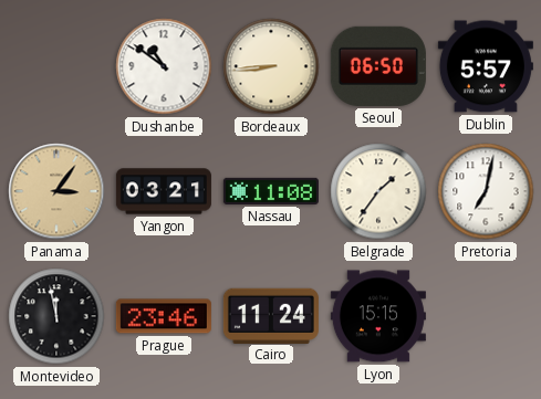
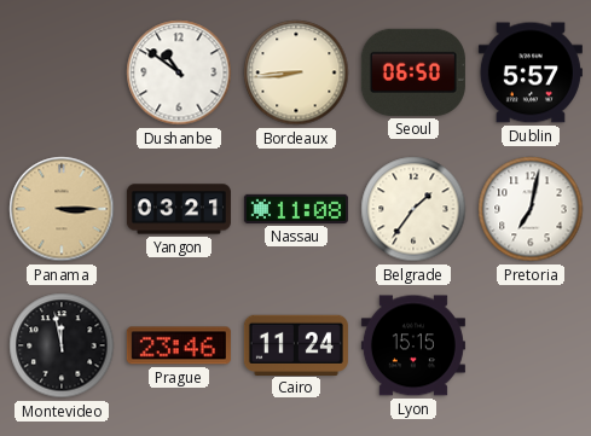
Panama: 3:06 -> 3:15 (62, 209)
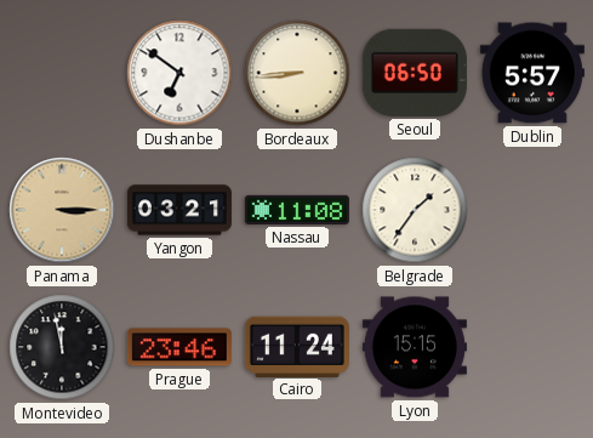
Dushanbe: 10:51 -> 6:51 (179, 73)
Pretoria: 7:02 -> none (531, 209)
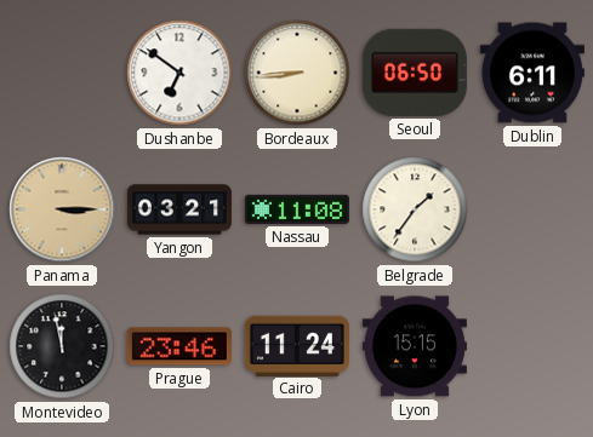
Dublin: 5:57 -> 6:11 (532, 73)
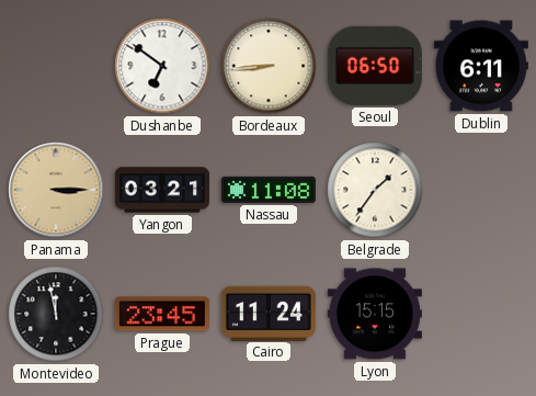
Prague: 23:46 -> 23:45 (162, 314)
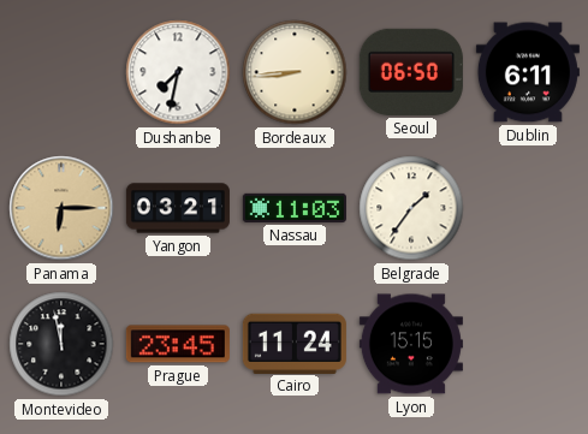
Dushanbe: 6:51 -> 7:32 (178, 72)
Panama: 3:15 -> 6:15 (61, 208)
Nassau: 11:08 -> 11:03 (295, 208)
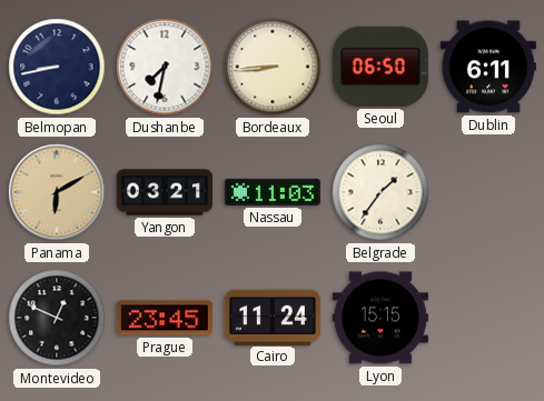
Belmopan: none -> 8:43 (57, 67)
Panama: 6:15 -> 6:10 (57, 192)
Montevideo: 11:58 -> 12:49 (57, 318)
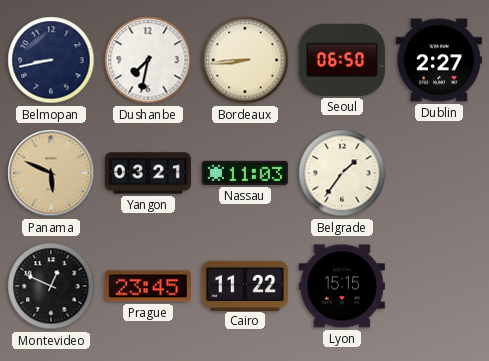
Dublin: 6:11 -> 2:27 (439, 60)
Panama: 6:10 -> 5:49 (51, 173)
Cairo: 11:24 -> 11:22 (245, 285)
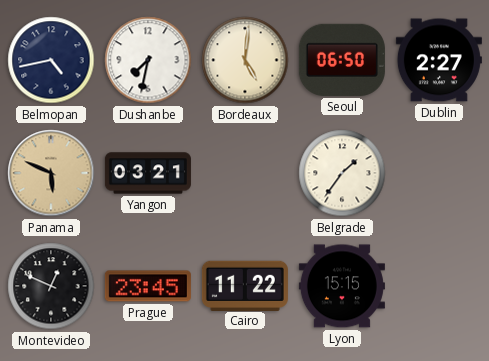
Belmopan: 8:43 -> 4:43 (51, 60)
Bordeaux: 8:44 -> 5:01 (245, 60)
Nassau: 11:03 -> none (245, 173)
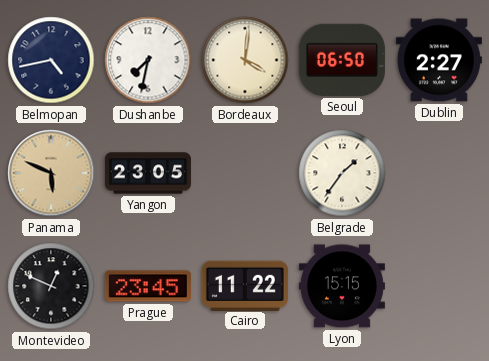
Bordeaux: 5:01 -> 4:01 (245, 60)
Yangon: 03:21 -> 23:05 (148, 173)
